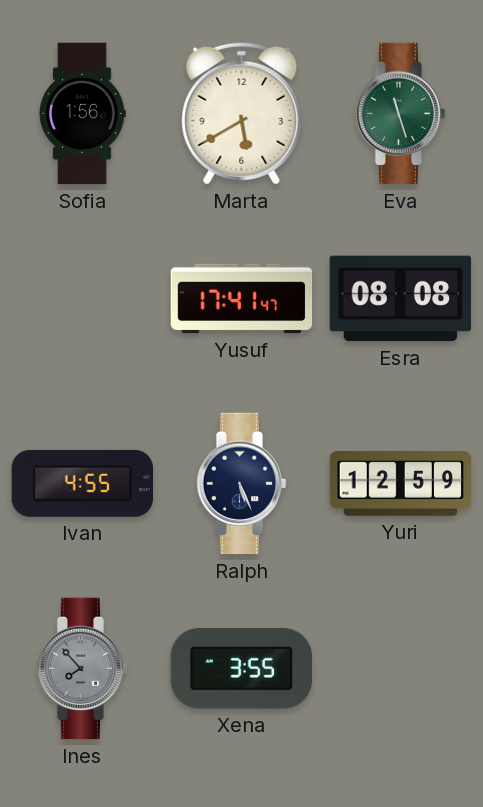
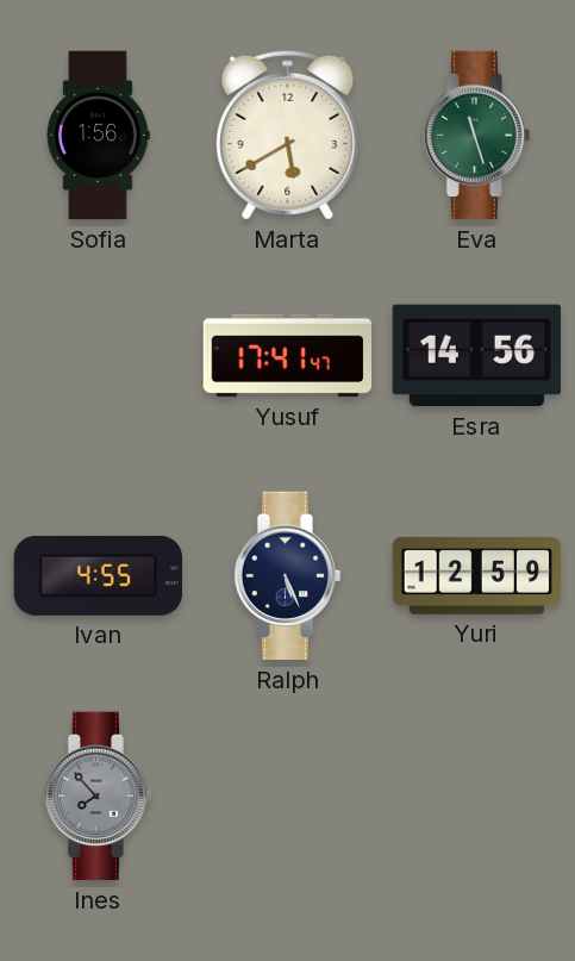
Esra: 08:08 -> 14:56 (477, 356)
Xena: 3:55 -> none (241, 669)
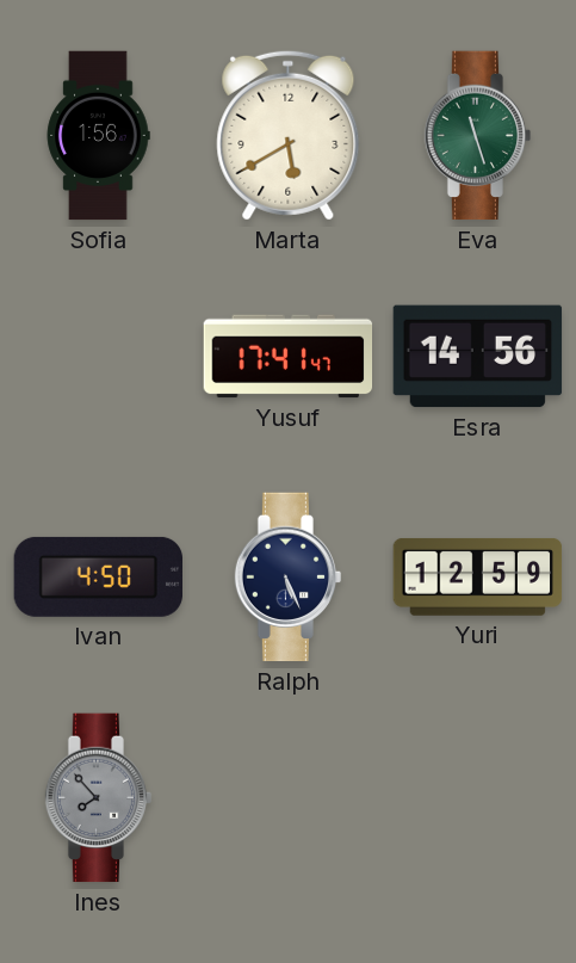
Ivan: 4:55 -> 4:50 (98, 576)
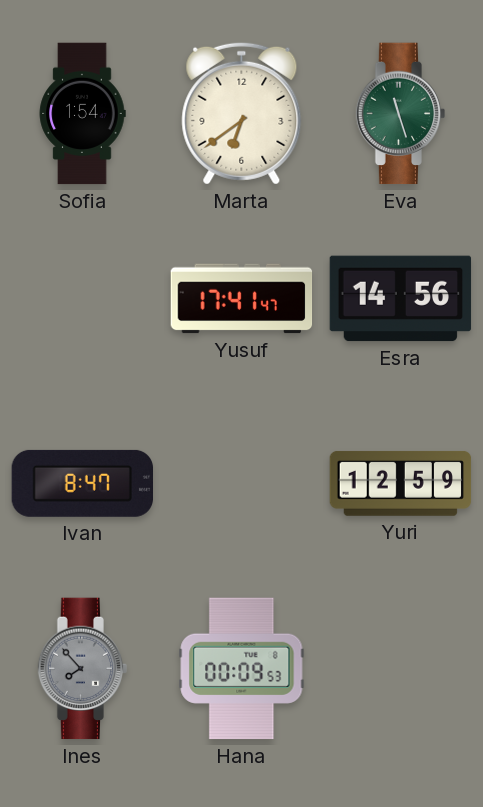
Sofia: 1:56 -> 1:54 (82, 114)
Marta: 5:40 -> 6:39 (242, 113)
Ivan: 4:50 -> 8:47 (82, 483)
Ralph: 5:26 -> none (289, 578)
Hana: none -> 00:09 (242, 669)
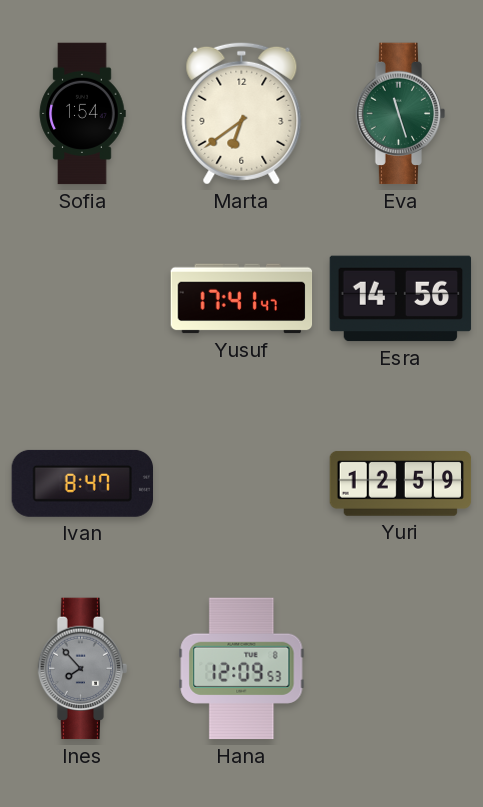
Hana: 00:09 -> 12:09 (242, 669)
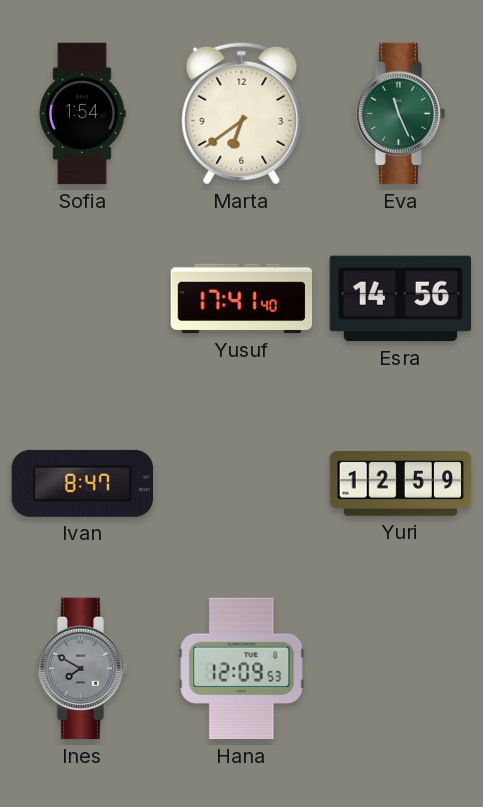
Eva: 11:27 -> 11:26 (401, 114)
Yusuf: 17:41:47 -> 17:41:40 (242, 299)
Ines: 7:53 -> 7:50 (83, 669)
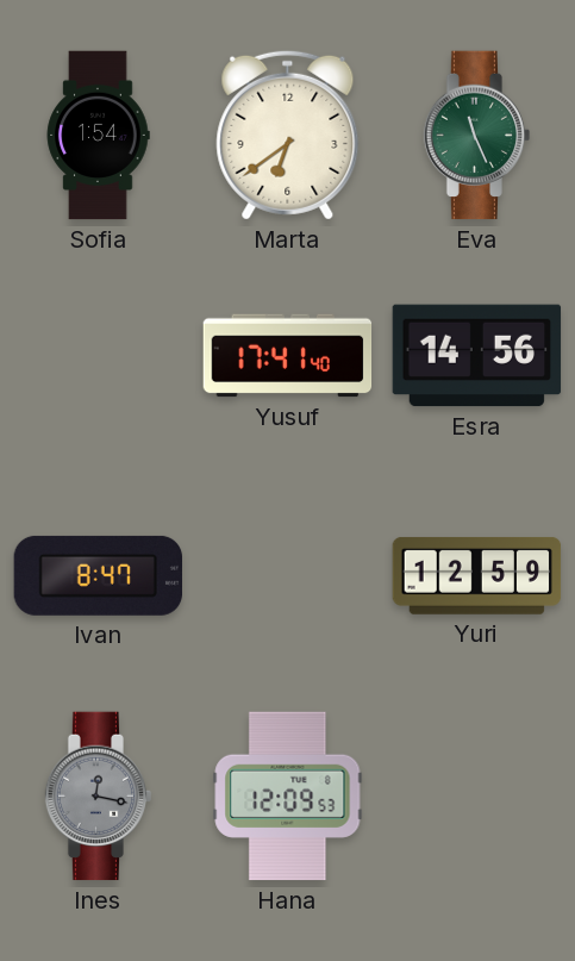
Ines: 7:50 -> 12:17 (99, 797)
